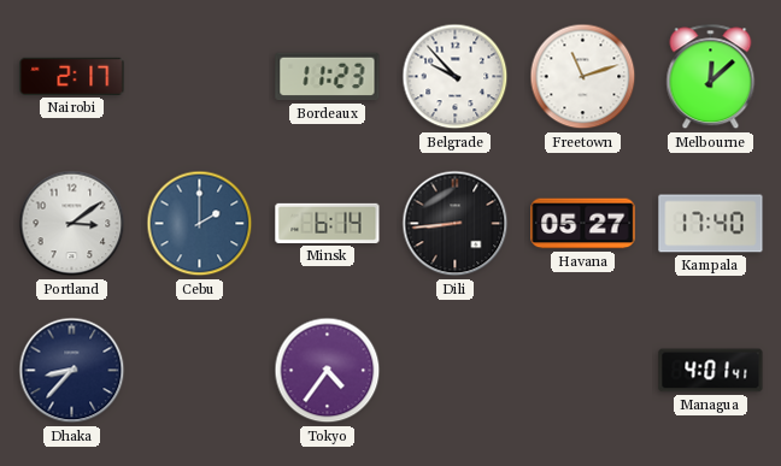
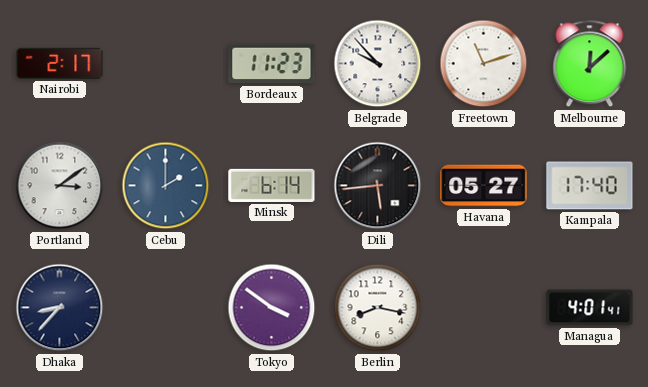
Dili: 8:44 -> 5:44 (378, 186)
Tokyo: 4:36 -> 3:51 (272, 308)
Berlin: none -> 8:17 (378, 308)
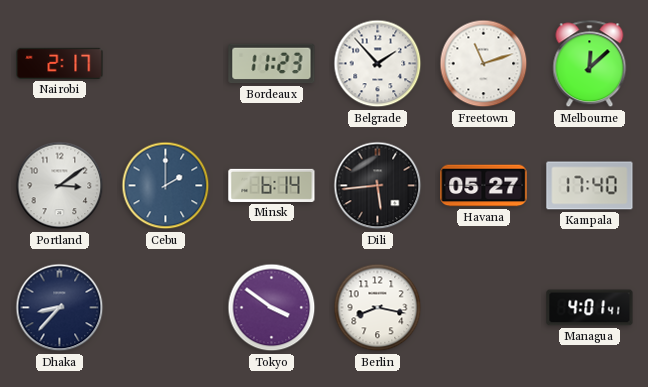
Belgrade: 9:53 -> 1:53 (378, 64)
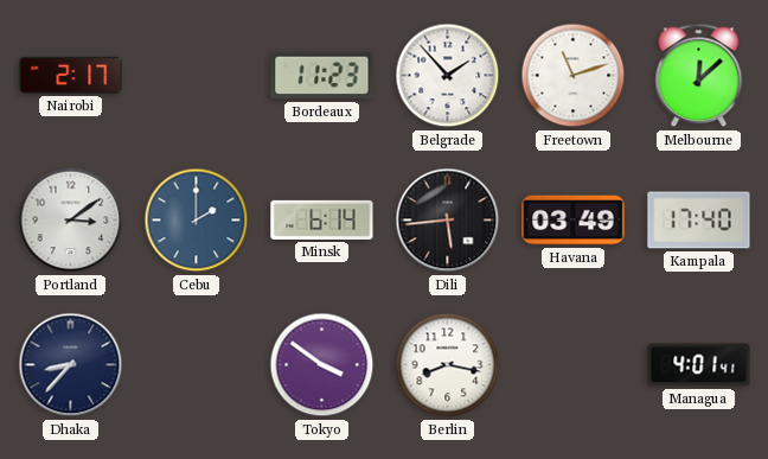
Havana: 05:27 -> 03:49 (574, 221)
